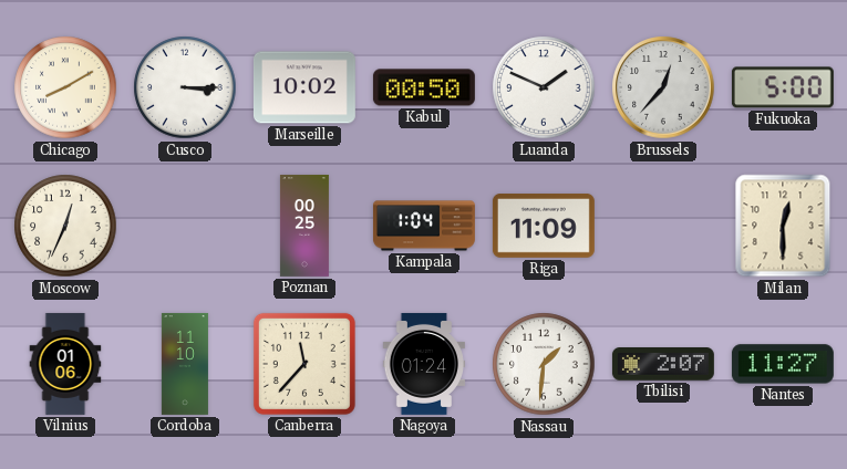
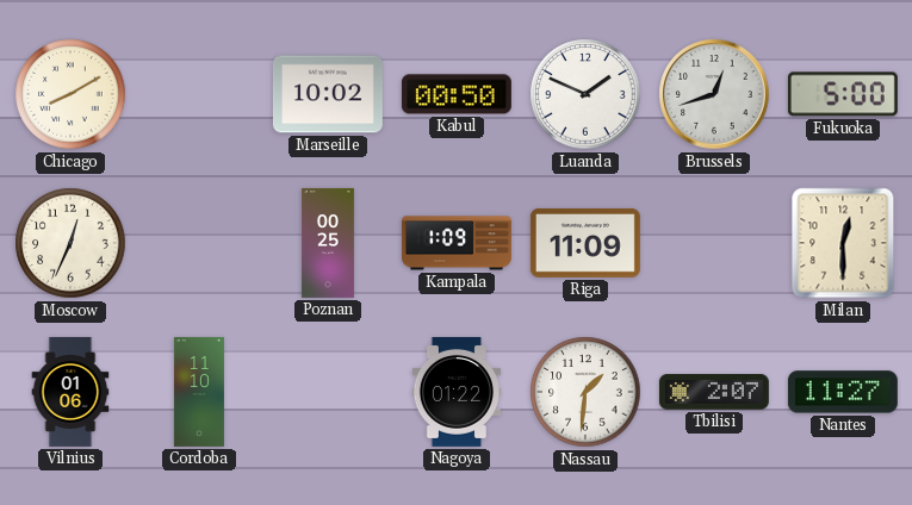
Cusco: 3:15 -> none (185, 87)
Brussels: 12:37 -> 12:42 (714, 94)
Kampala: 1:04 -> 1:09 (457, 243)
Canberra: 11:37 -> none (304, 364)
Nagoya: 01:24 -> 01:22 (455, 392)
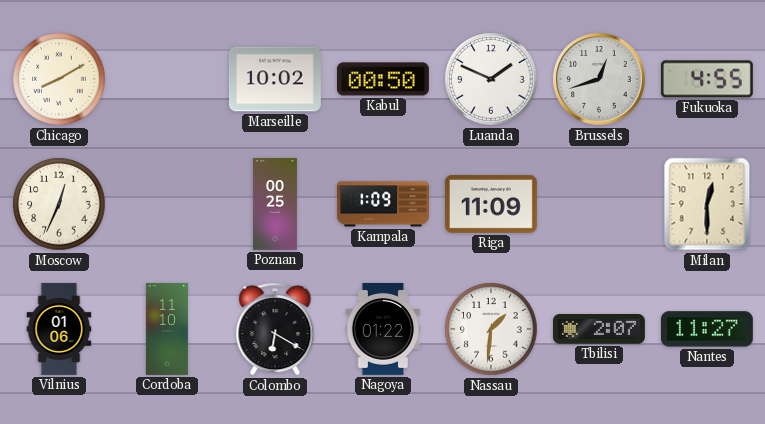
Fukuoka: 5:00 -> 4:55 (707, 79)
Colombo: none -> 6:20 (275, 329)
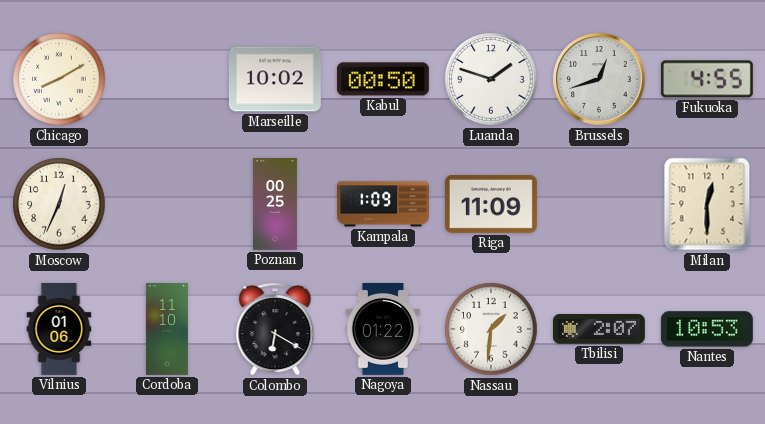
Luanda: 1:49 -> 1:48 (491, 79)
Nantes: 11:27 -> 10:53 (707, 329)
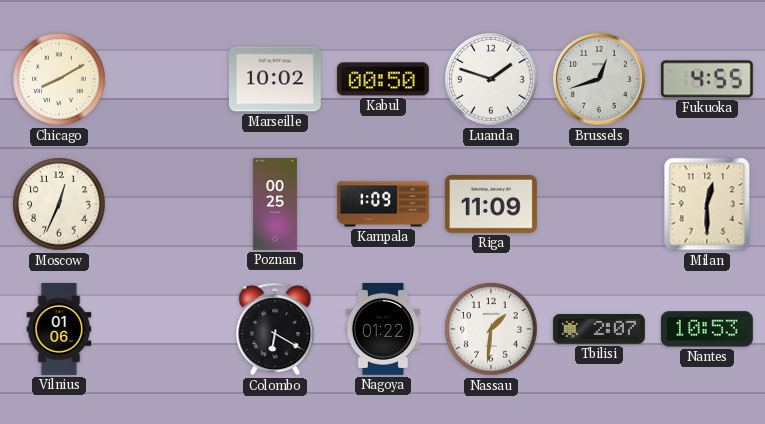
Cordoba: 11:10 -> none (167, 329)
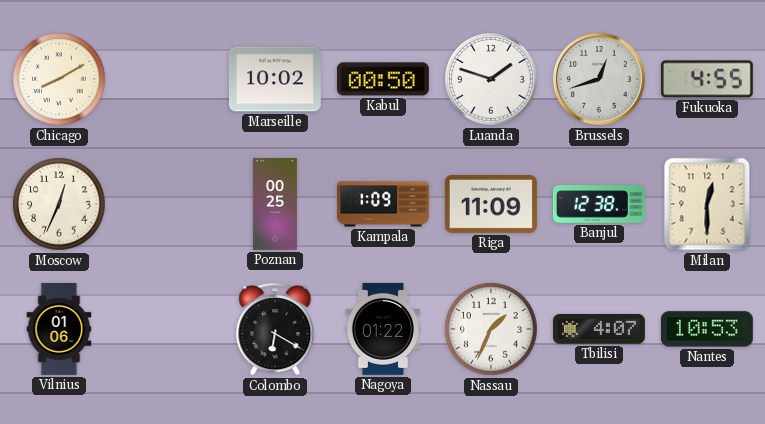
Banjul: none -> 12:38 (599, 204)
Nassau: 1:31 -> 1:34 (491, 329)
Tbilisi: 2:07 -> 4:07 (599, 330)
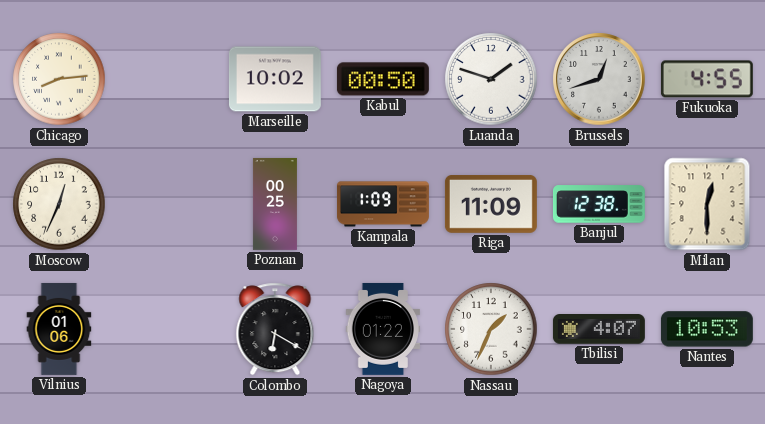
Chicago: 8:10 -> 8:14 (59, 79)
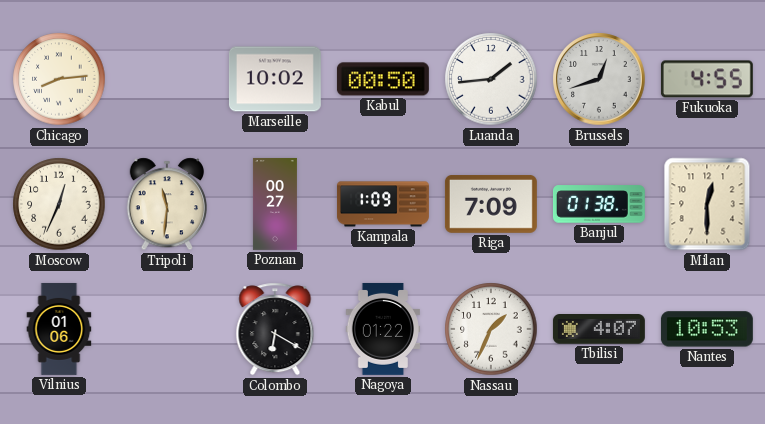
Luanda: 1:48 -> 1:44 (491, 79)
Tripoli: none -> 11:31 (166, 204)
Poznan: 00:25 -> 00:27 (275, 204)
Riga: 11:09 -> 7:09 (491, 205)
Banjul: 12:38 -> 01:38 (599, 204)
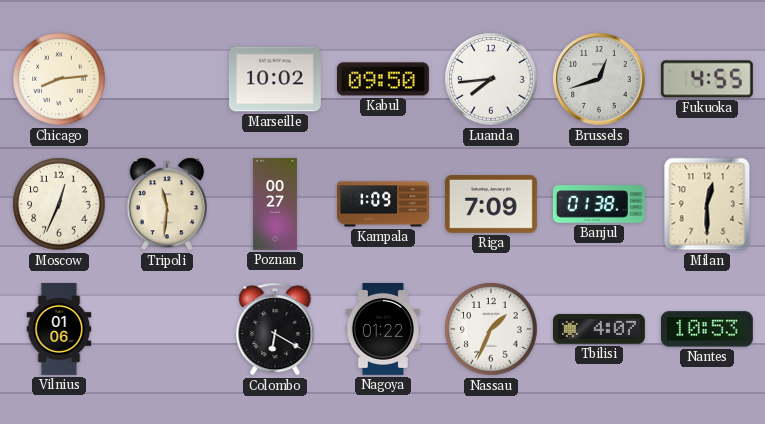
Kabul: 00:50 -> 09:50 (383, 79)
Luanda: 1:44 -> 7:44 (491, 79)
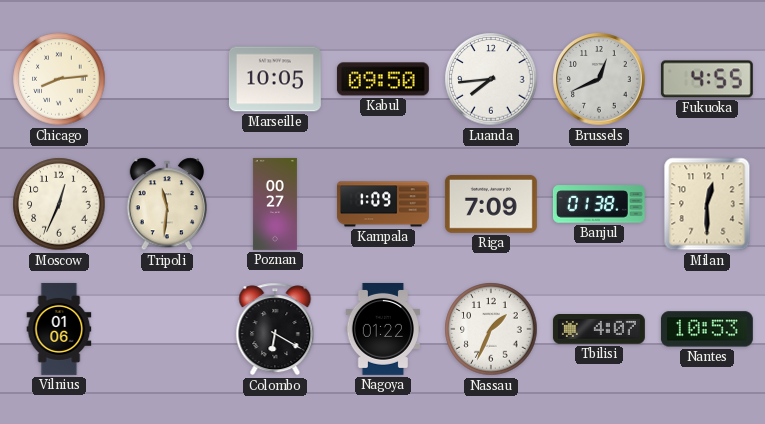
Marseille: 10:02 -> 10:05 (275, 79)
Brussels: 12:42 -> 12:41 (599, 79)
